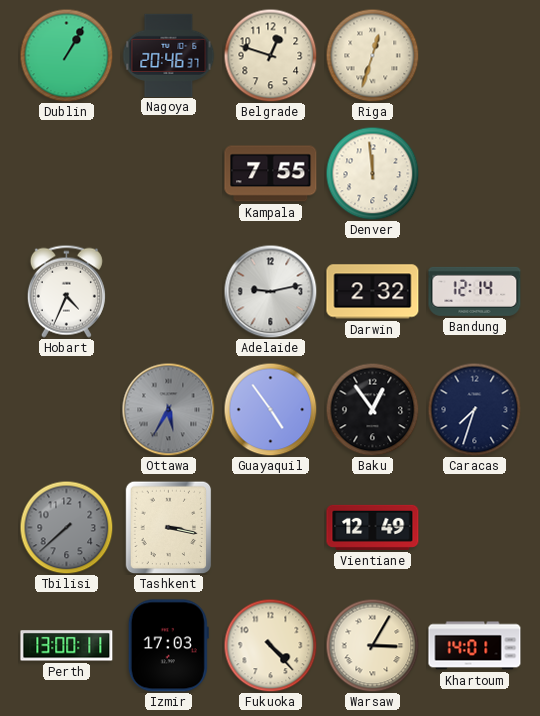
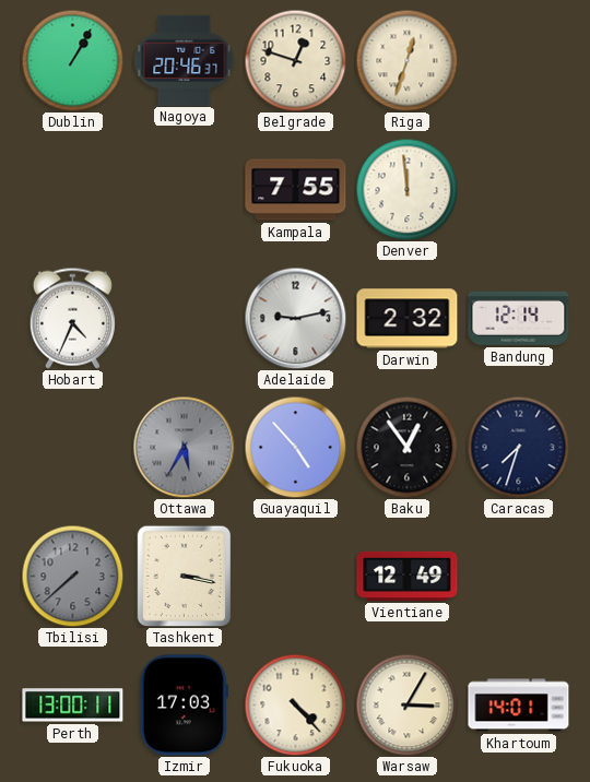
Guayaquil: 4:54 -> 4:53 (295, 447)
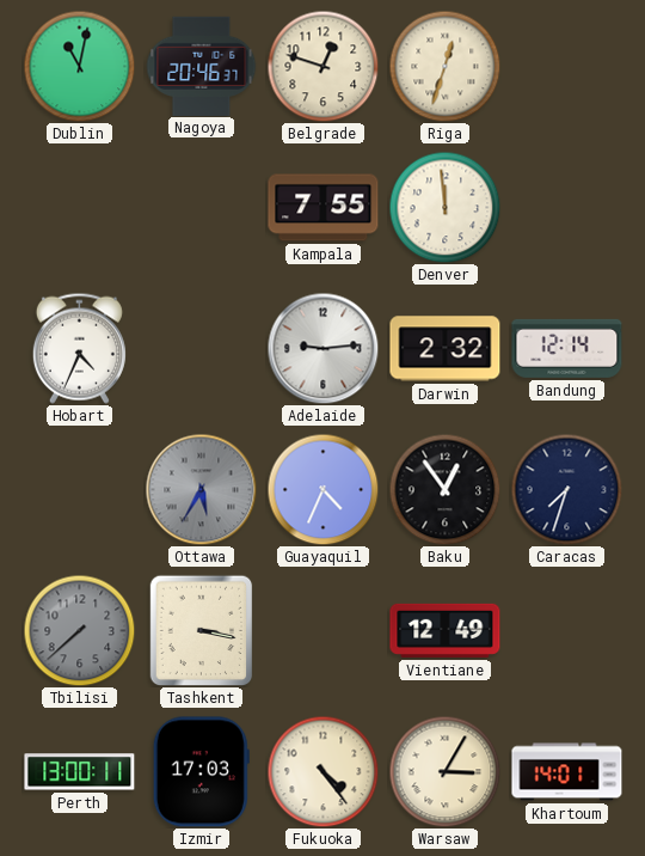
Dublin: 1:05 -> 11:02 (79, 66)
Adelaide: 9:13 -> 9:14 (322, 348)
Guayaquil: 4:53 -> 4:34 (322, 489)
Fukuoka: 4:23 -> 4:24 (322, 771)
